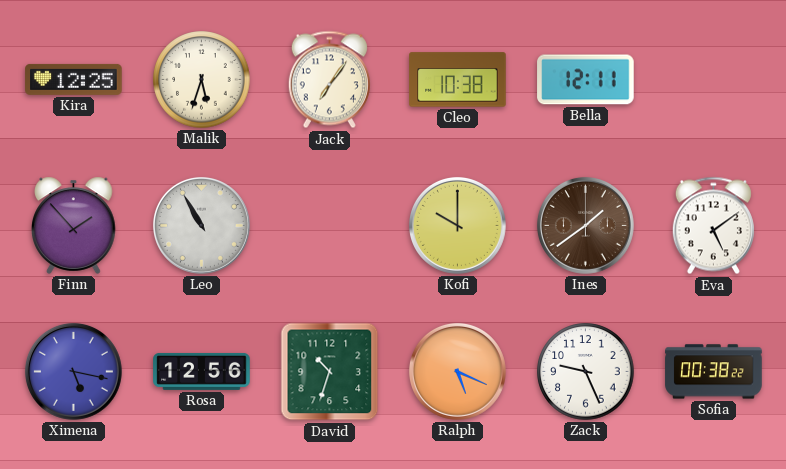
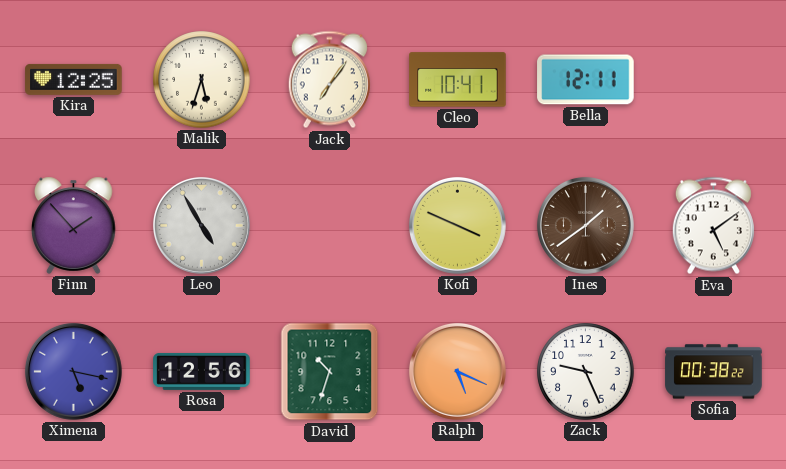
Cleo: 10:38 -> 10:41 (458, 80)
Leo: 10:55 -> 4:55 (201, 225)
Kofi: 10:00 -> 3:49 (457, 225)
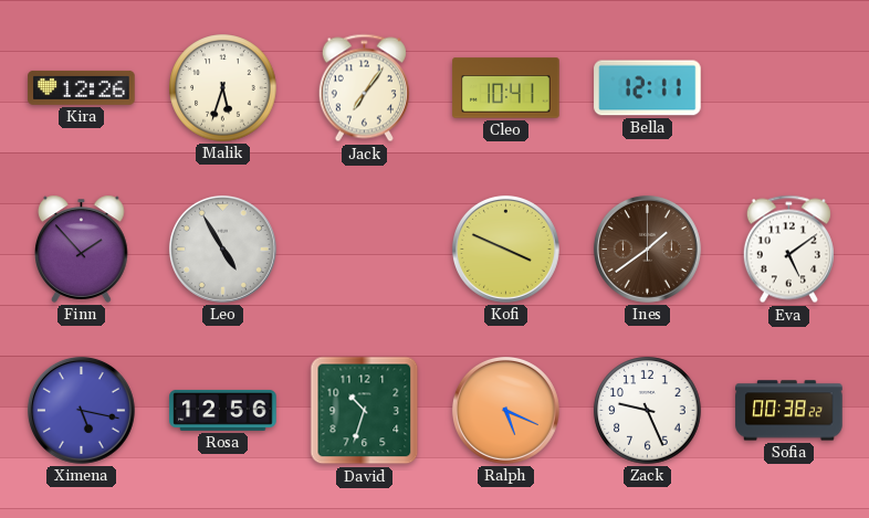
Kira: 12:25 -> 12:26 (82, 87)
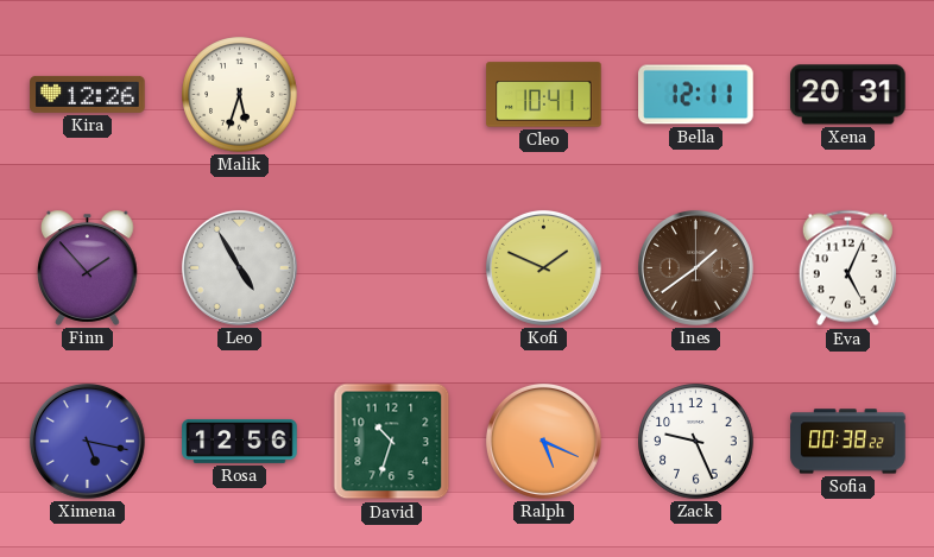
Jack: 7:06 -> none (364, 88)
Xena: none -> 20:31 (848, 95)
Kofi: 3:49 -> 1:49 (543, 267)
Eva: 5:09 -> 5:04 (847, 268)
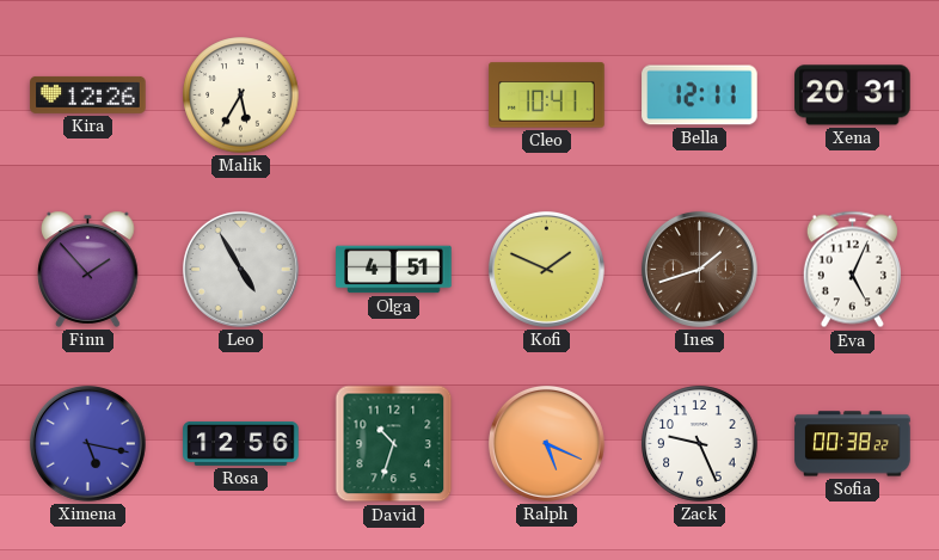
Malik: 5:33 -> 5:35 (241, 96)
Olga: none -> 4:51 (394, 270)
Ines: 1:39 -> 1:42 (699, 269)
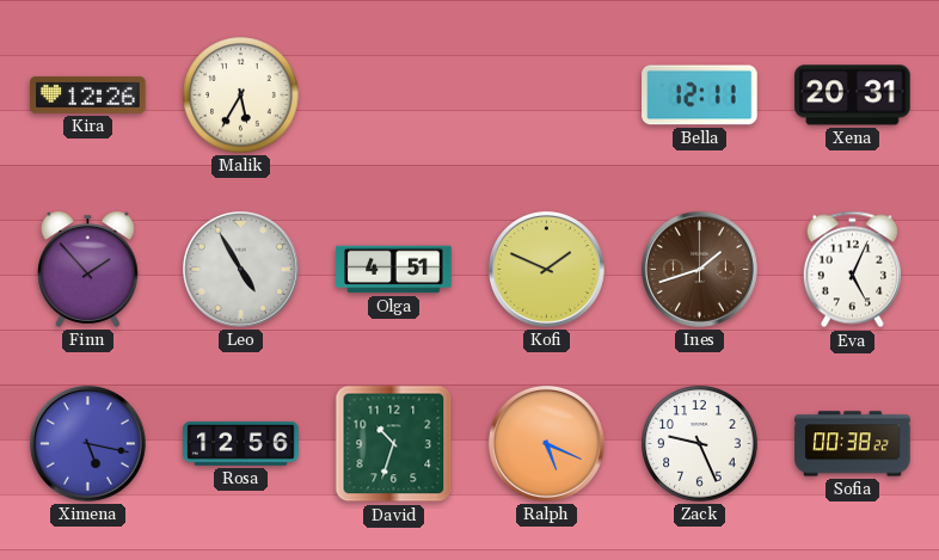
Cleo: 10:41 -> none (547, 96)
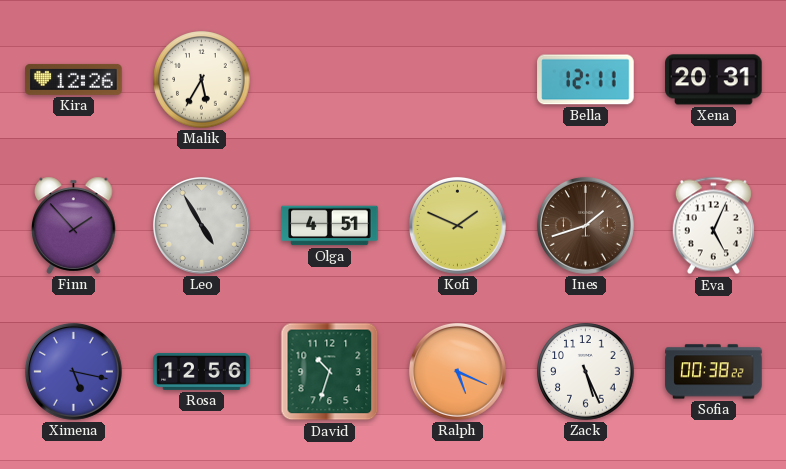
Zack: 9:26 -> 5:26 (586, 372)
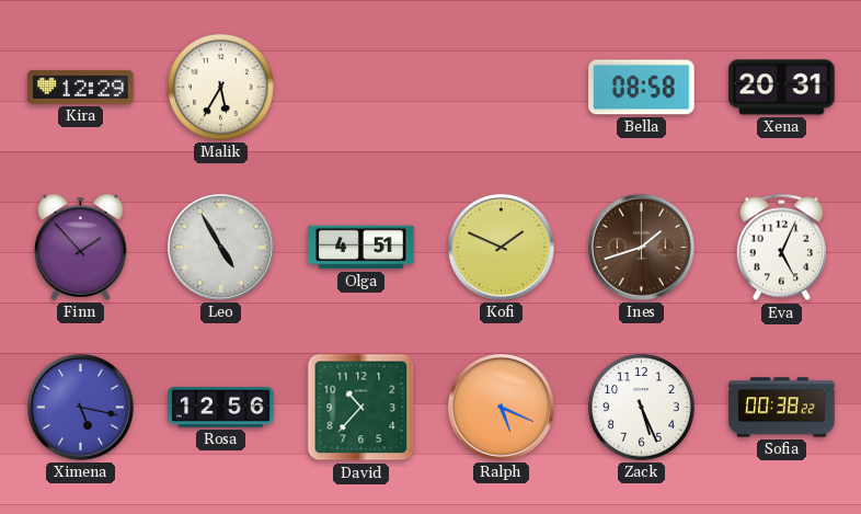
Kira: 12:26 -> 12:29 (81, 87)
Bella: 12:11 -> 08:58 (642, 88)
David: 10:33 -> 10:37 (361, 408)
